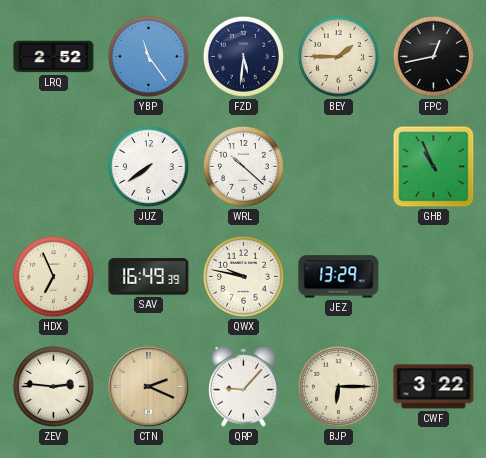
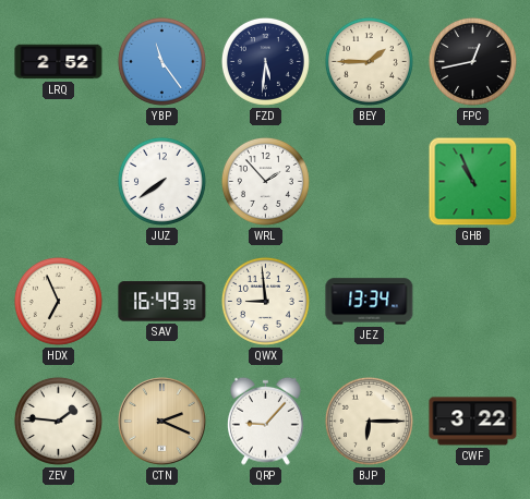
WRL: 10:22 -> 1:53 (265, 181)
QWX: 9:47 -> 8:59 (265, 301)
JEZ: 13:29 -> 13:34 (370, 302)
ZEV: 2:46 -> 1:46 (58, 421)
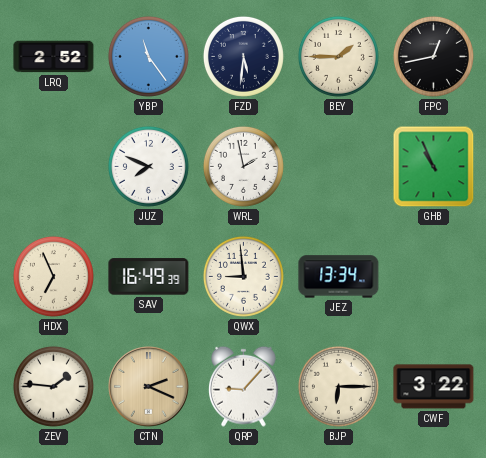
JUZ: 7:39 -> 7:49 (148, 166)
WRL: 1:53 -> 1:58 (243, 166)
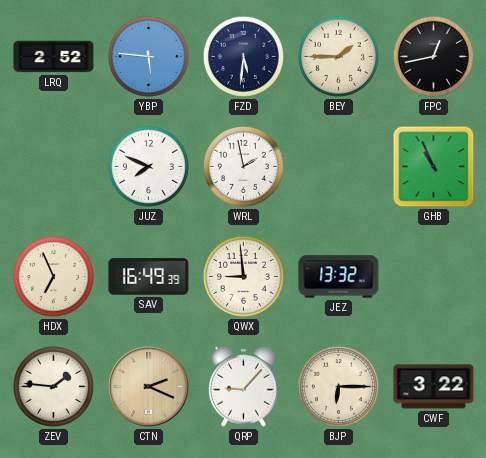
YBP: 11:24 -> 5:46 (148, 56)
JEZ: 13:34 -> 13:32 (339, 277)
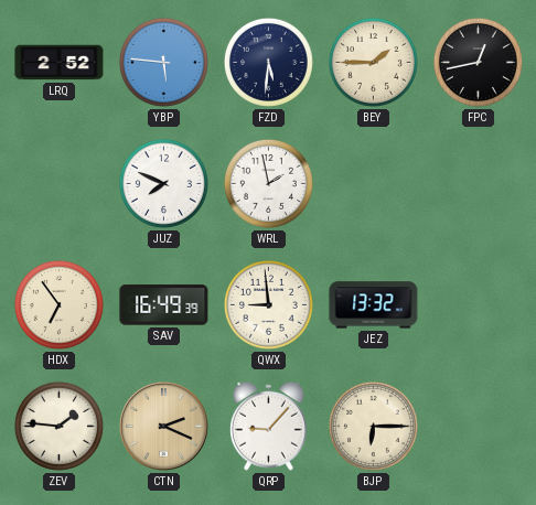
GHB: 10:56 -> none (434, 167)
HDX: 6:56 -> 6:54 (58, 304)
CWF: 3:22 -> none (434, 387)
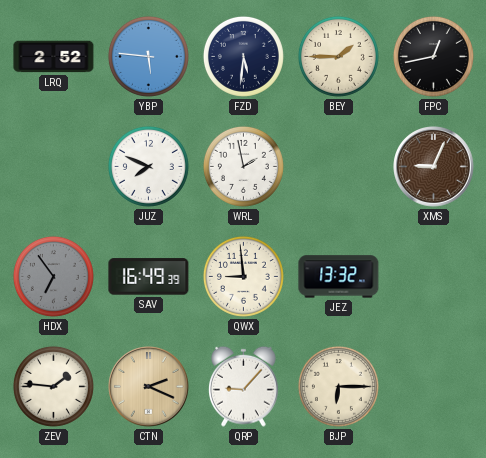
XMS: none -> 9:04 (434, 167)
HDX dial: cream -> grey (53, 276)
